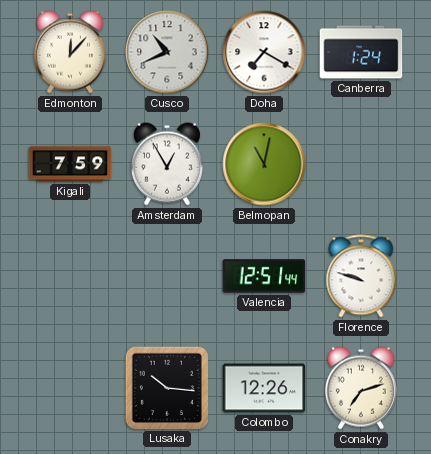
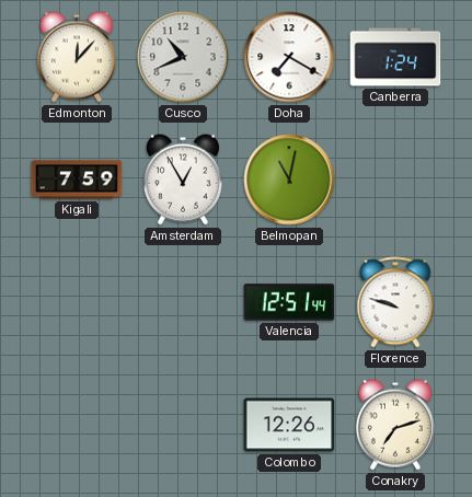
Lusaka: 10:16 -> none (166, 387)
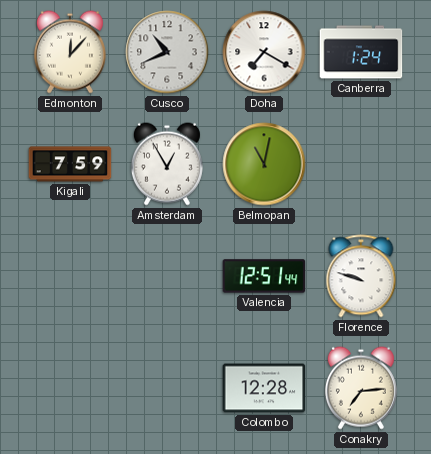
Colombo: 12:26 -> 12:28 (264, 388)
Conakry: 7:12 -> 7:14 (361, 388)
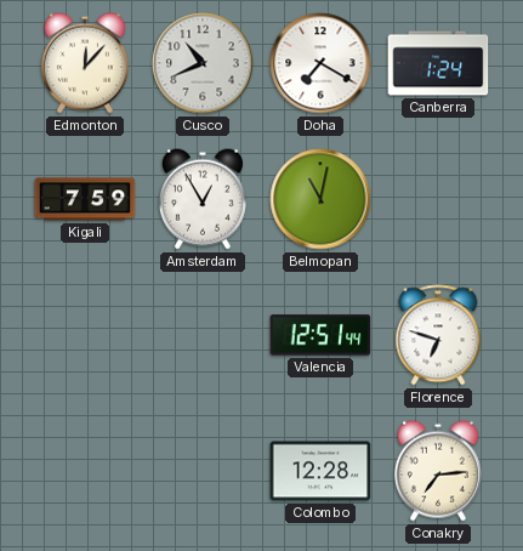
Florence: 9:48 -> 6:48 (438, 335)
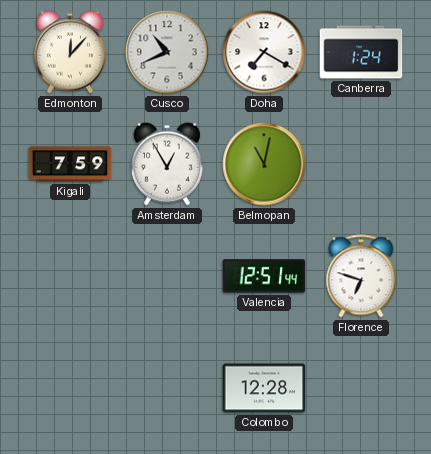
Conakry: 7:14 -> none (438, 471)
